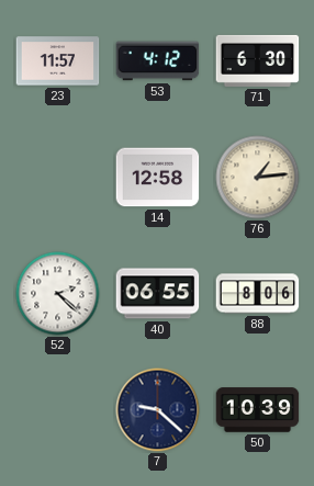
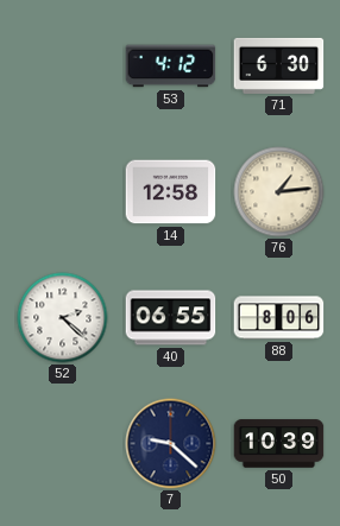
23: 11:57 -> none (58, 61)
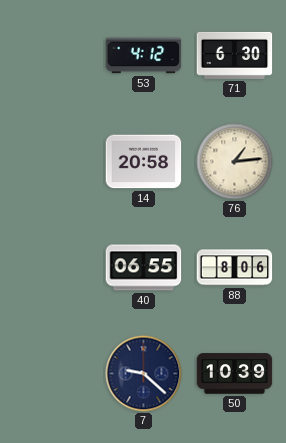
14: 12:58 -> 20:58 (144, 162)
52: 2:22 -> none (63, 318)
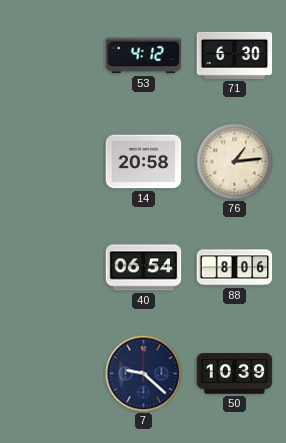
40: 06:55 -> 06:54 (144, 268)
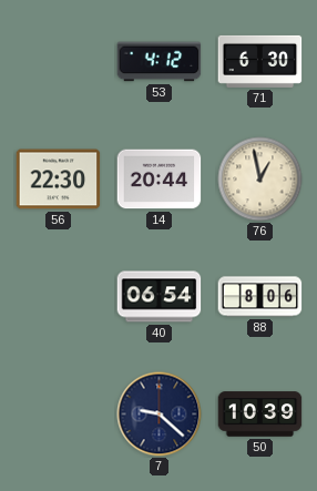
56: none -> 22:30 (59, 180)
14: 20:58 -> 20:44 (160, 180)
76: 1:14 -> 12:58 (260, 180)
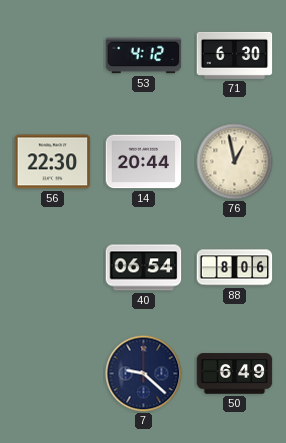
50: 10:39 -> 6:49 (235, 374)
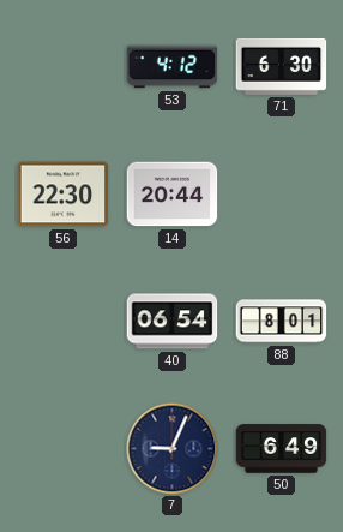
76: 12:58 -> none (235, 162)
88: 8:06 -> 8:01 (282, 322)
7: 9:22 -> 9:04 (173, 449)
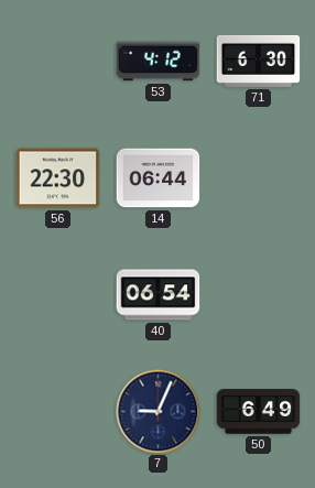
14: 20:44 -> 06:44 (159, 178)
88: 8:01 -> none (282, 322)
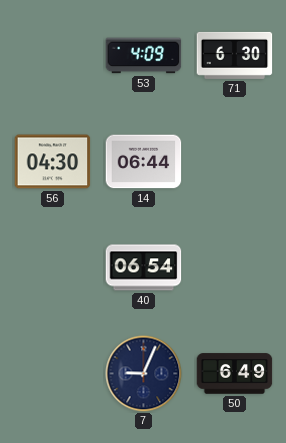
53: 4:12 -> 4:09 (144, 56)
56: 22:30 -> 04:30 (53, 162)
